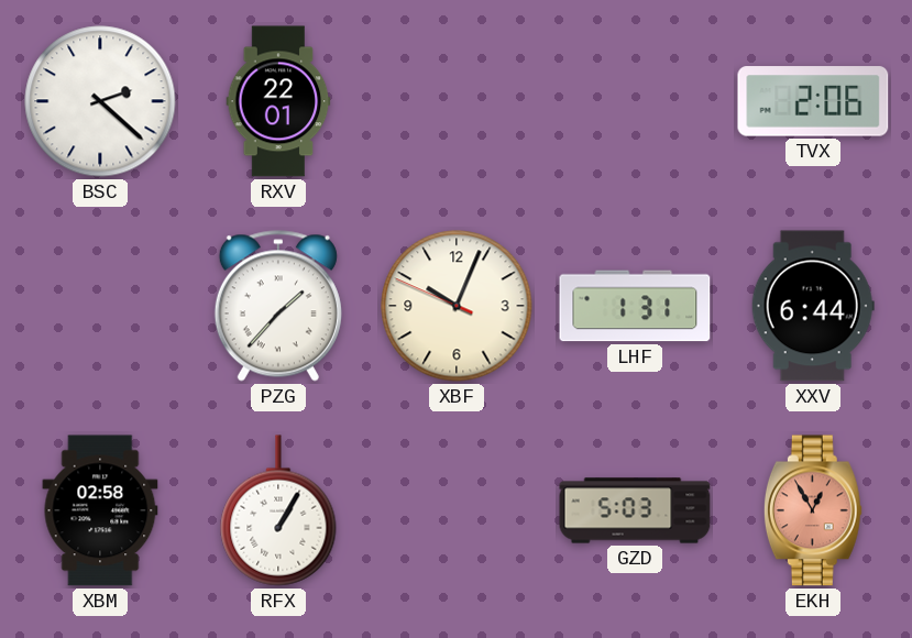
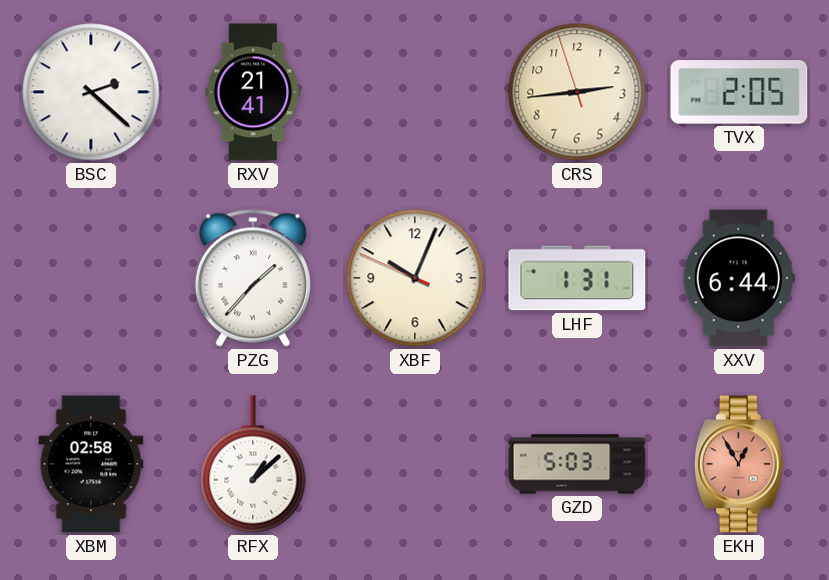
RXV: 22:01 -> 21:41 (253, 92)
CRS: none -> 2:43 (577, 92)
TVX: 2:06 -> 2:05 (739, 92)
RFX: 1:05 -> 1:08 (253, 464)
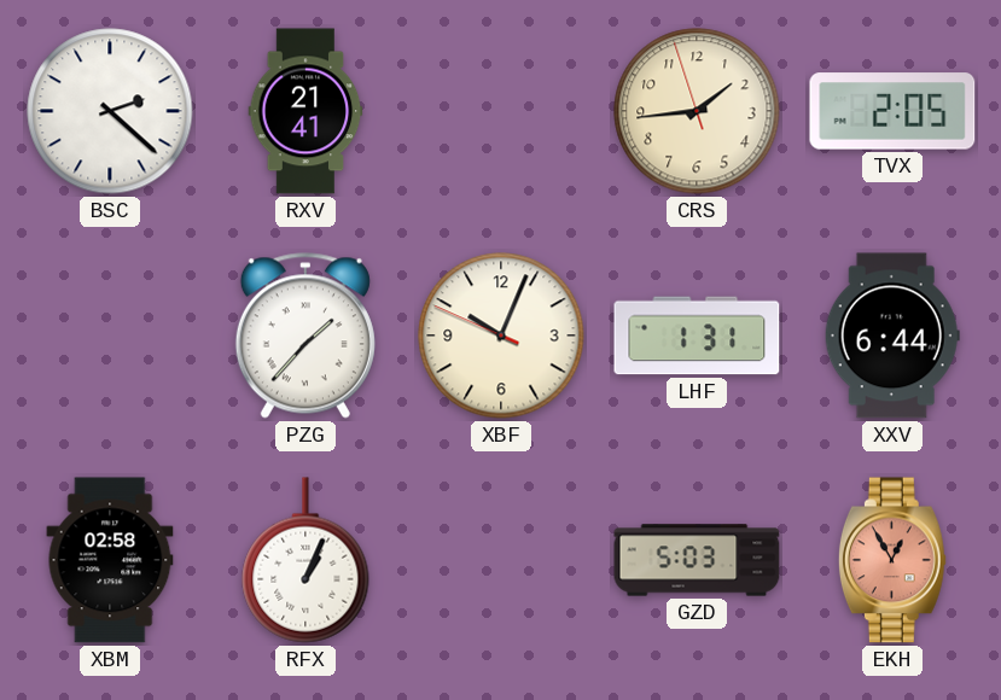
CRS: 2:43 -> 1:43 (697, 111)
RFX: 1:08 -> 1:04 (305, 560)
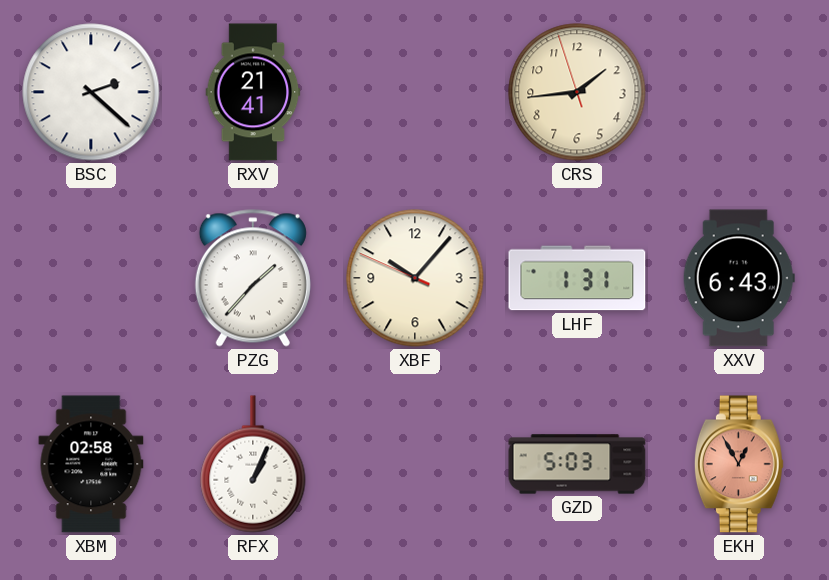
TVX: 2:05 -> none (892, 111)
XBF: 10:03 -> 10:06 (415, 278)
XXV: 6:44 -> 6:43 (739, 278)
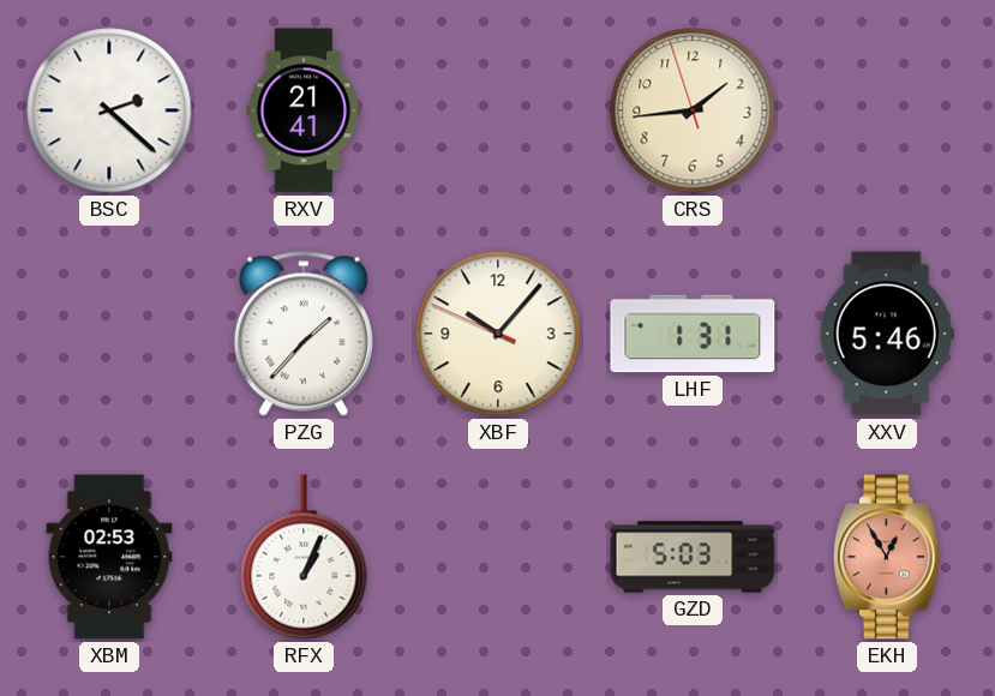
XXV: 6:43 -> 5:46 (887, 334)
XBM: 02:58 -> 02:53 (109, 557)
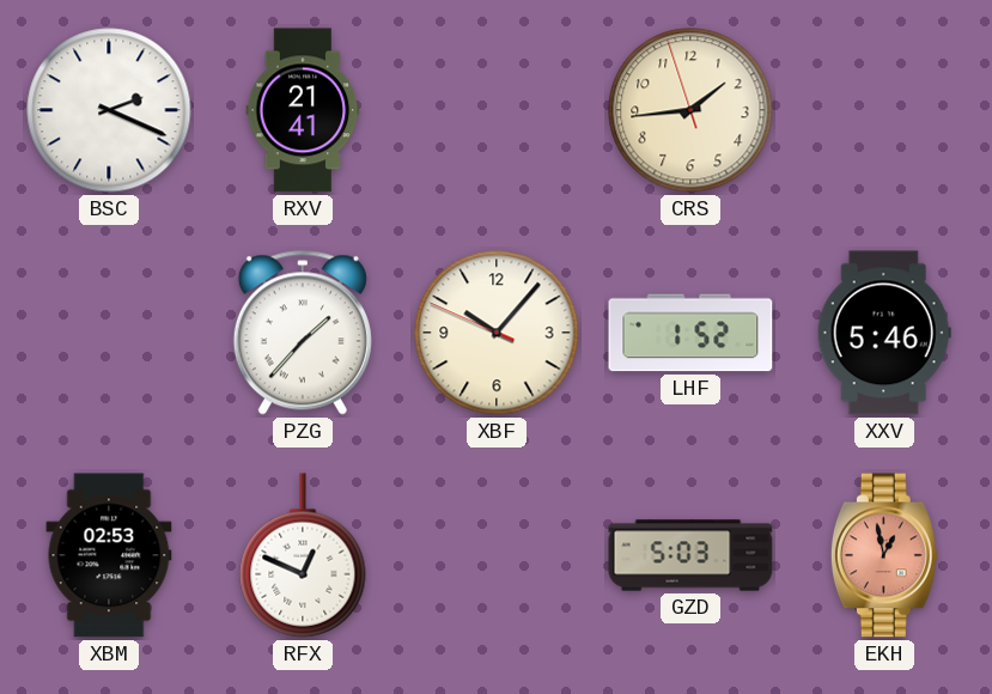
BSC: 2:22 -> 2:19 (109, 110)
LHF: 1:31 -> 1:52 (690, 333)
RFX: 1:04 -> 12:49 (303, 555)
EKH: 12:55 -> 12:58 (884, 555)
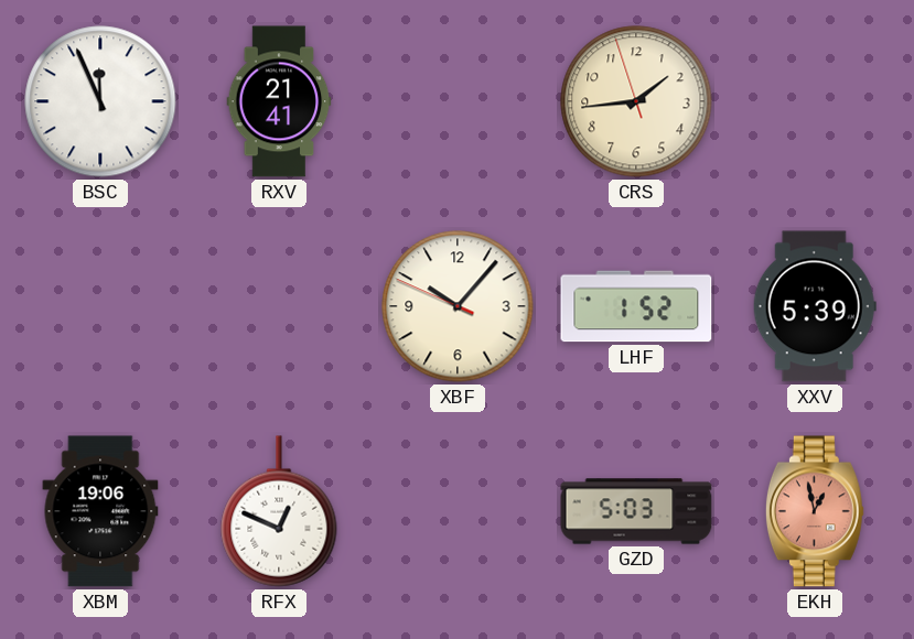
BSC: 2:19 -> 11:56 (100, 101)
PZG: 1:37 -> none (303, 333)
XXV: 5:46 -> 5:39 (815, 306)
XBM: 02:53 -> 19:06 (100, 511)
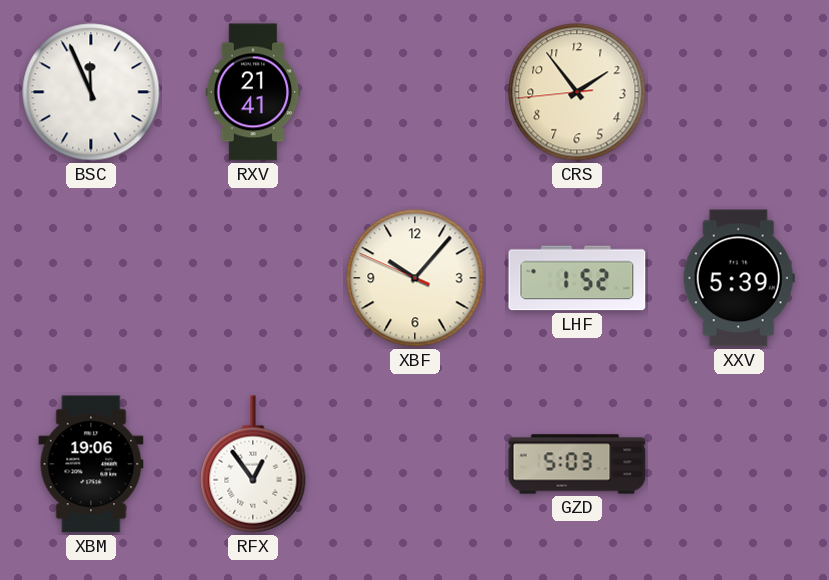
CRS: 1:43 -> 1:53 (577, 92)
RFX: 12:49 -> 12:54 (253, 464)
EKH: 12:58 -> none (815, 511)
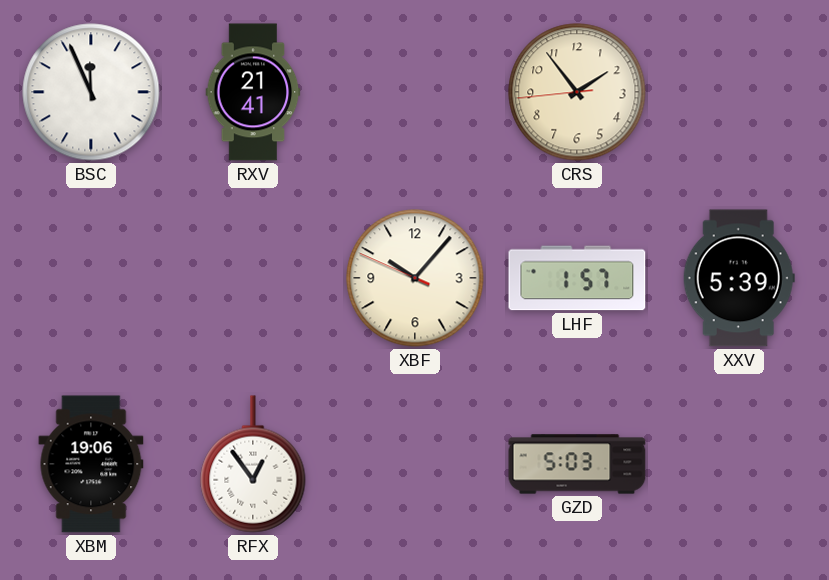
LHF: 1:52 -> 1:57 (577, 278)
